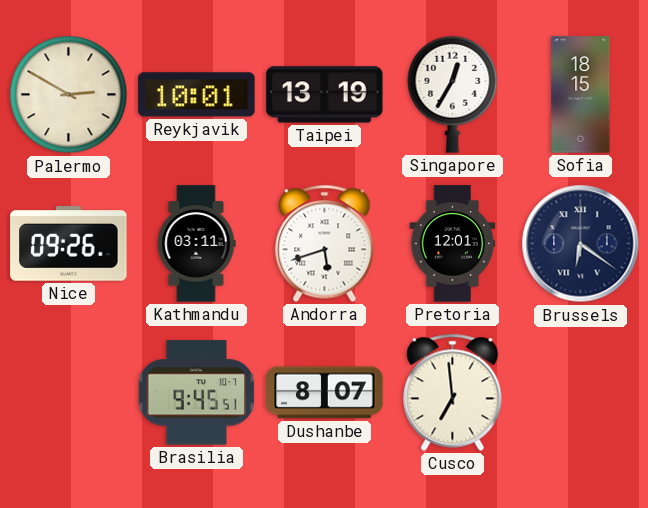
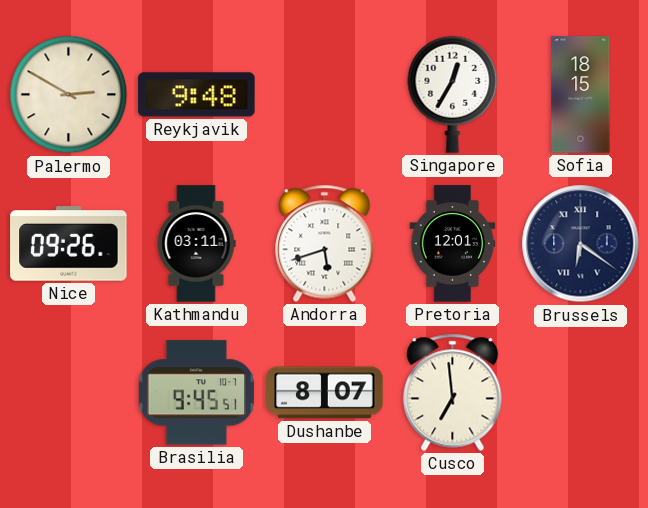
Reykjavik: 10:01 -> 9:48 (197, 95)
Taipei: 13:19 -> none (325, 95)
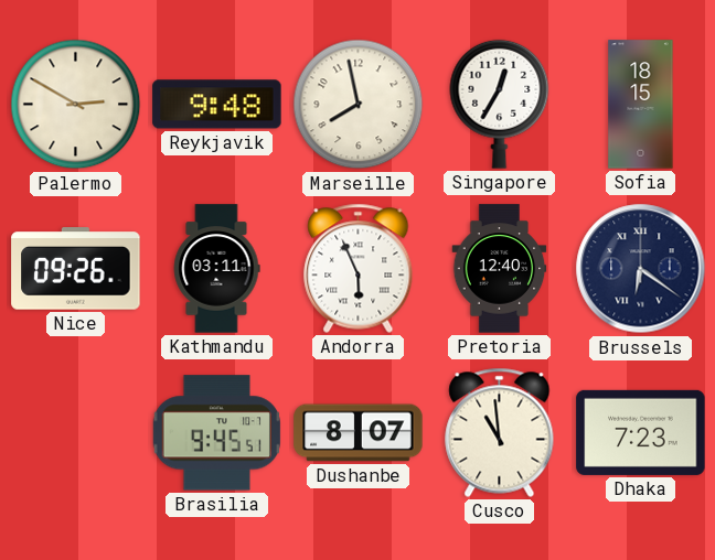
Marseille: none -> 7:58 (359, 105)
Andorra: 5:42 -> 5:56 (359, 268)
Pretoria: 12:01 -> 12:40 (500, 269)
Cusco: 6:59 -> 10:59 (500, 432)
Dhaka: none -> 7:23 (641, 432)
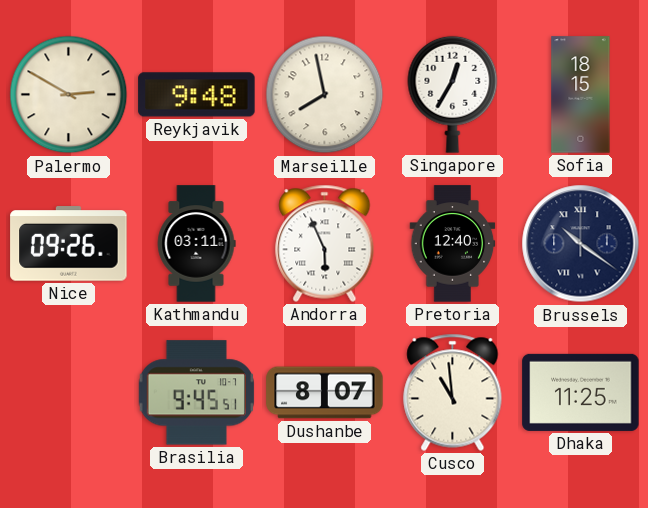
Brussels: 6:21 -> 10:21 (581, 244)
Dhaka: 7:23 -> 11:25 (581, 392)
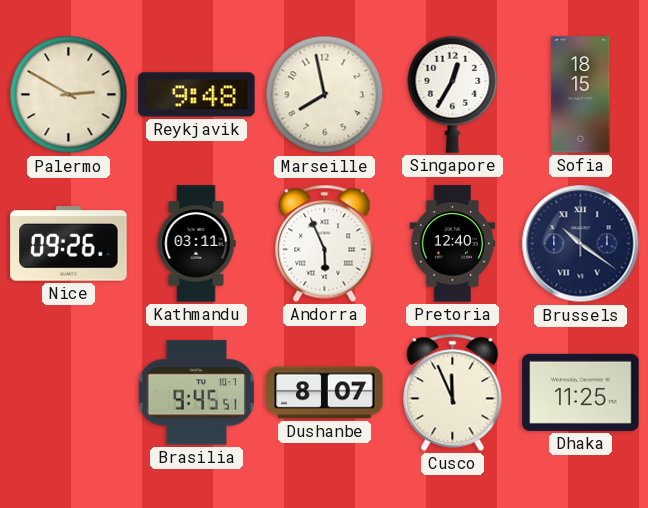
Cusco: 10:59 -> 11:56 (453, 392)
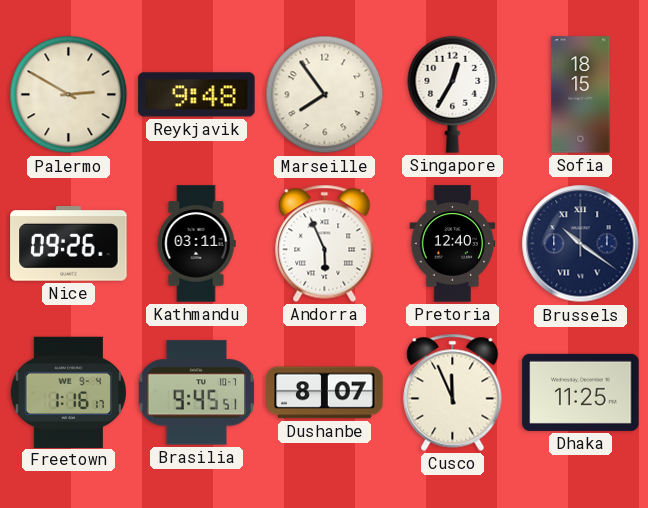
Marseille: 7:58 -> 7:54 (325, 95)
Freetown: none -> 1:16 (68, 392)
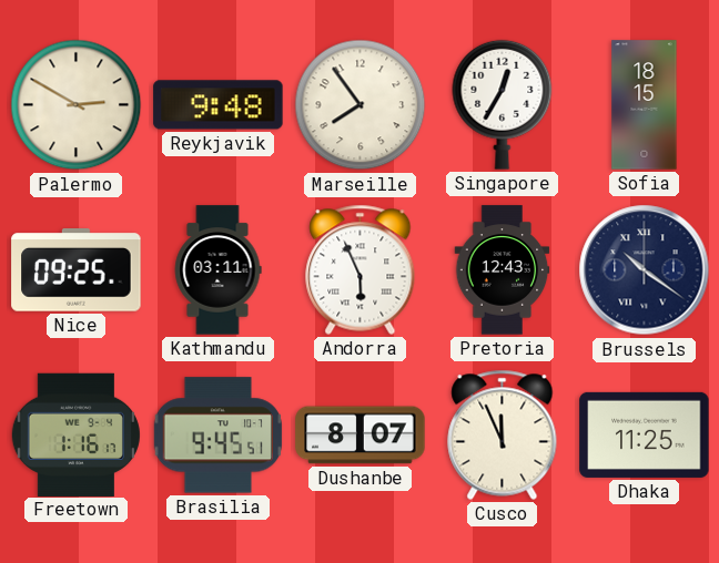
Nice: 09:26 -> 09:25 (77, 270)
Pretoria: 12:40 -> 12:43 (503, 270)
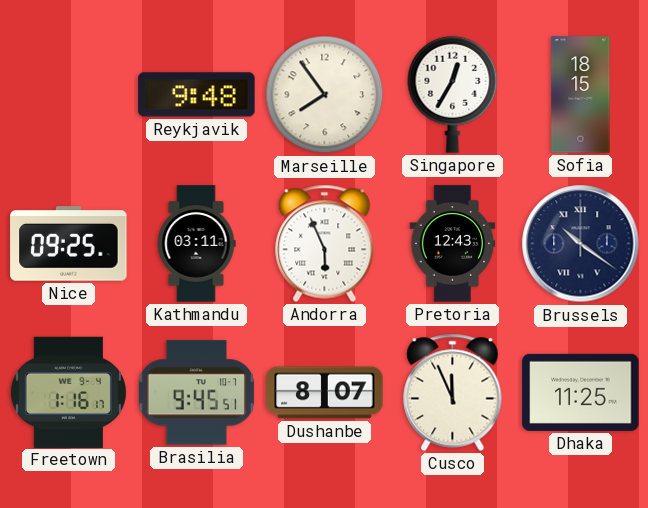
Palermo: 2:50 -> none (77, 105)
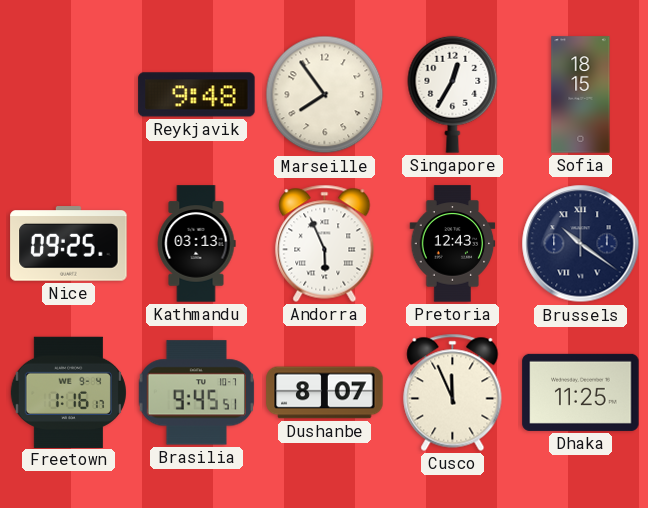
Kathmandu: 03:11 -> 03:13 (196, 244)
